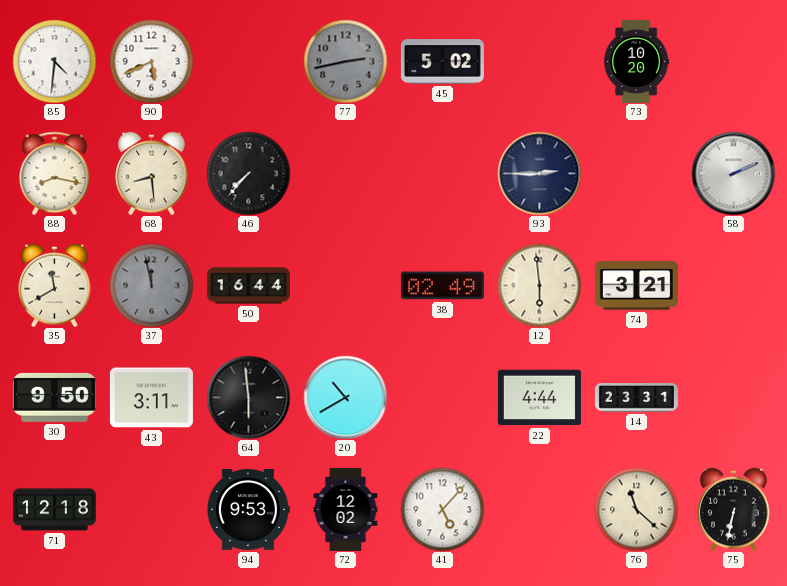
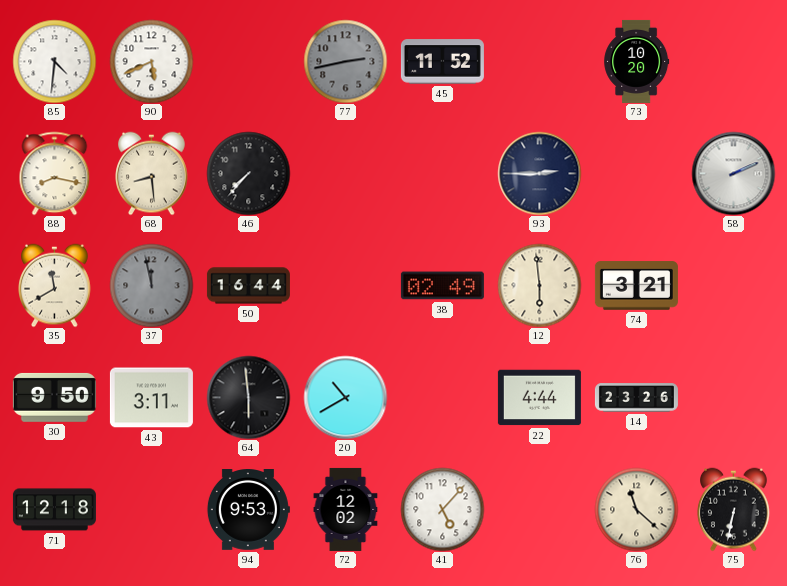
45: 5:02 -> 11:52 (442, 62)
14: 23:31 -> 23:26 (636, 398)
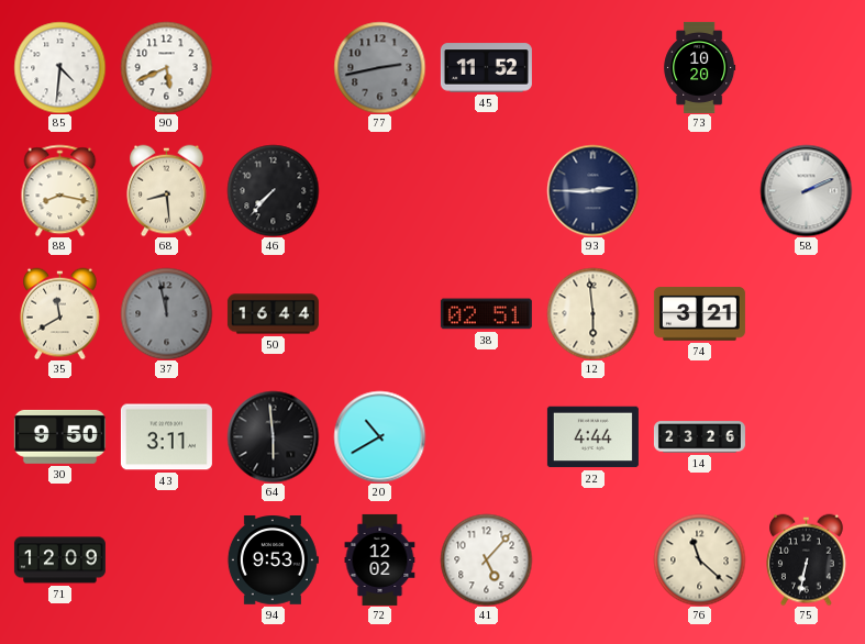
38: 02:49 -> 02:51 (486, 314)
71: 12:18 -> 12:09 (59, 560)
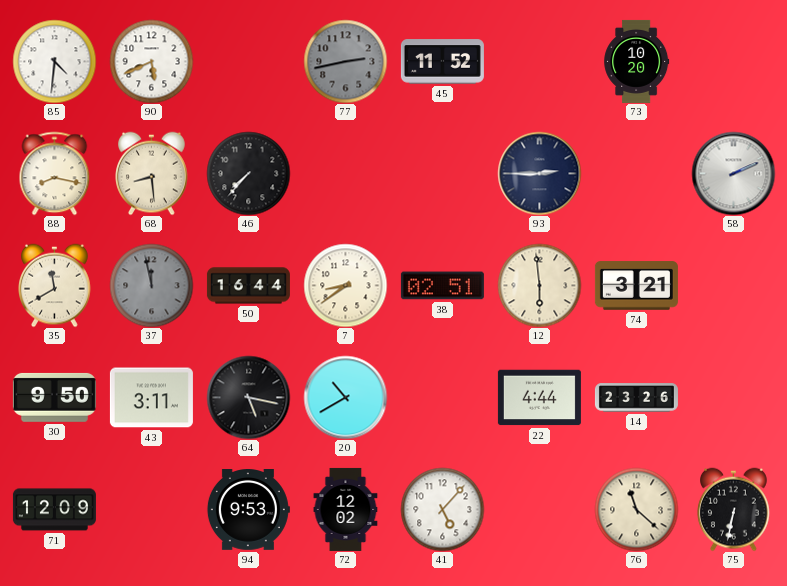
7: none -> 8:39 (345, 285)
64: 5:59 -> 5:17 (248, 397)
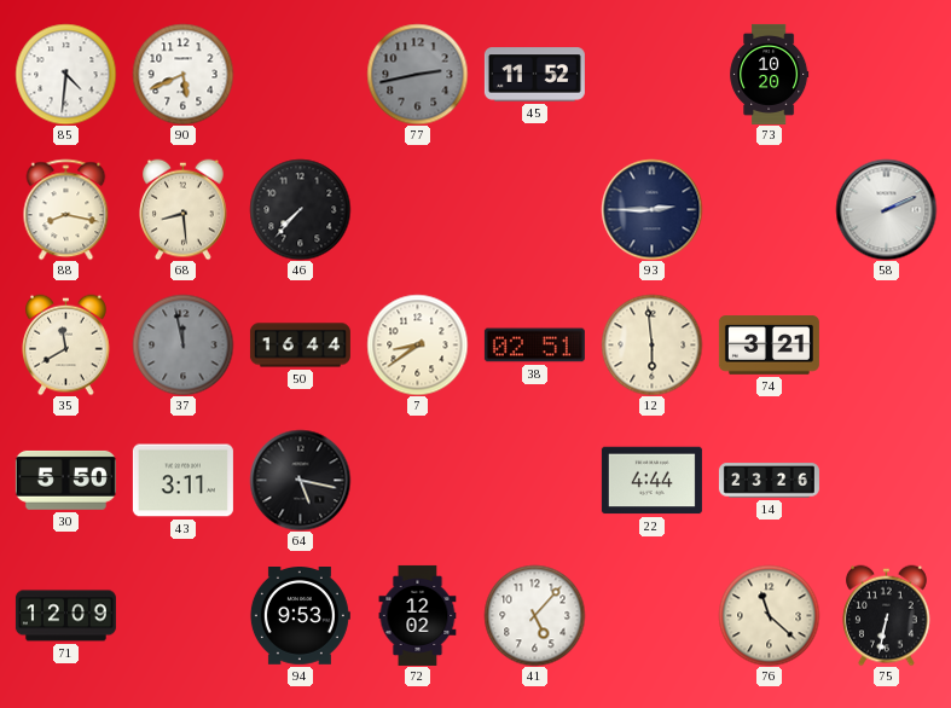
30: 9:50 -> 5:50 (65, 480)
20: 10:40 -> none (345, 397)
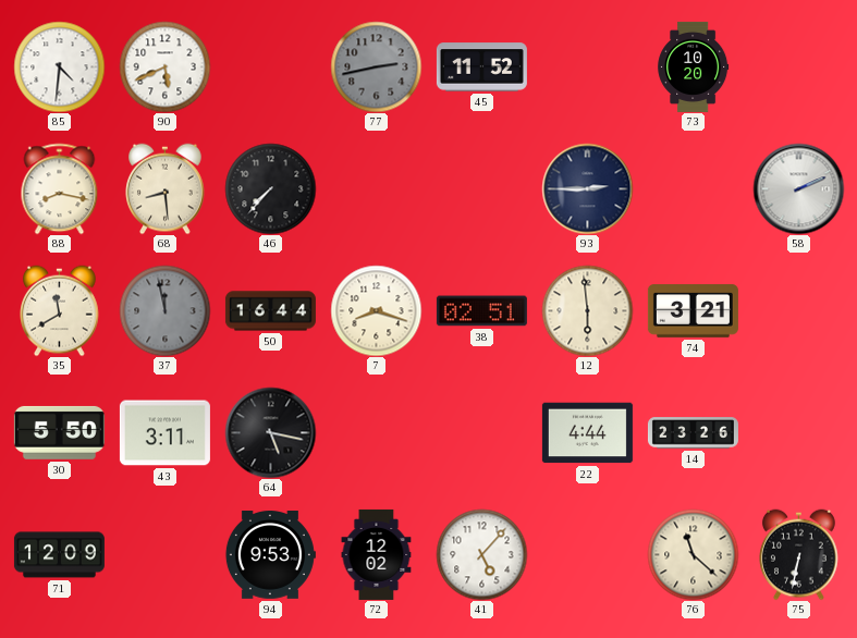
7: 8:39 -> 8:18 (376, 310)
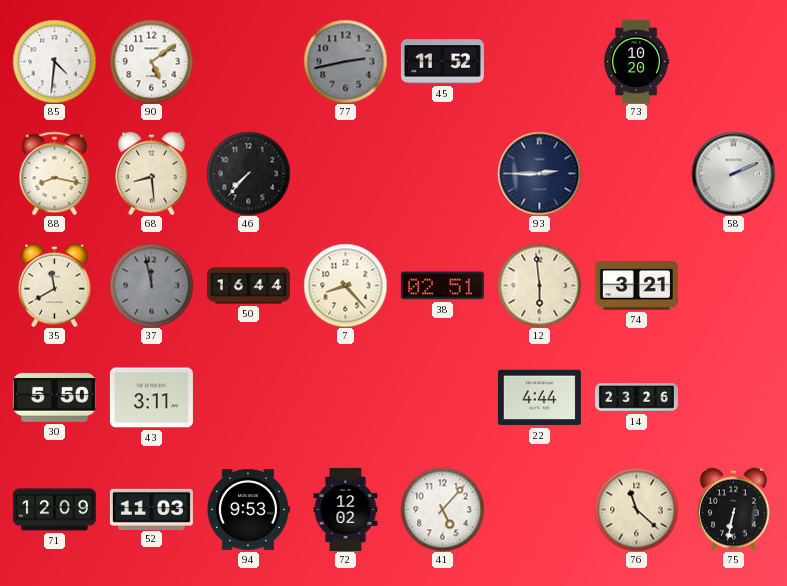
90: 5:41 -> 5:09 (151, 61)
7: 8:18 -> 8:23 (345, 285)
64: 5:17 -> none (270, 432)
52: none -> 11:03 (151, 509)
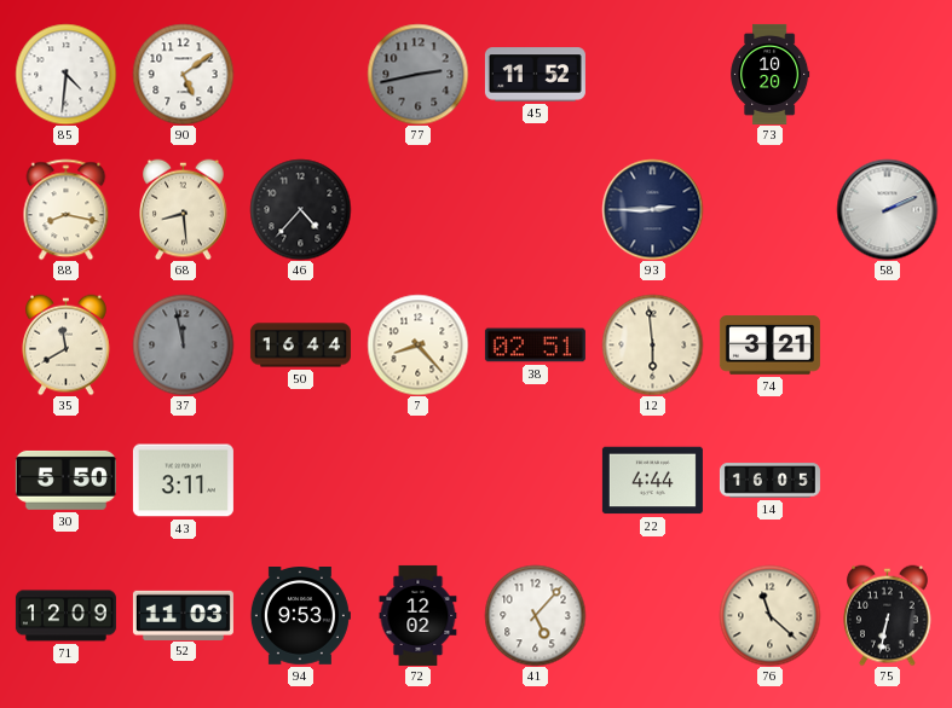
46: 7:37 -> 4:37 (300, 209)
14: 23:26 -> 16:05 (769, 481)
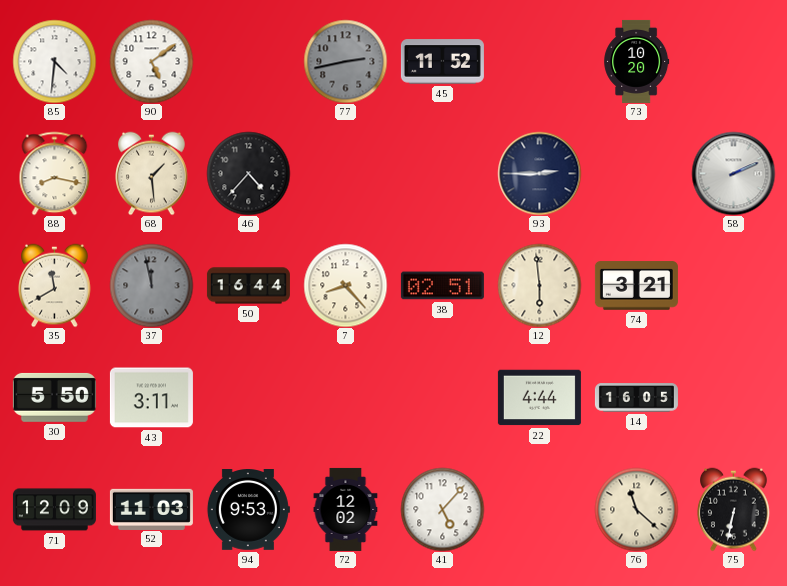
68: 8:29 -> 1:29 (152, 173)
